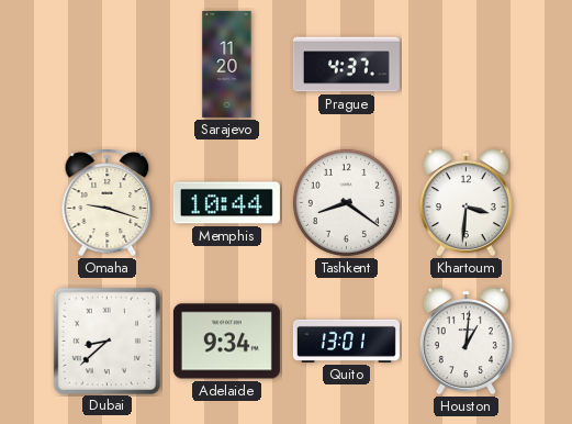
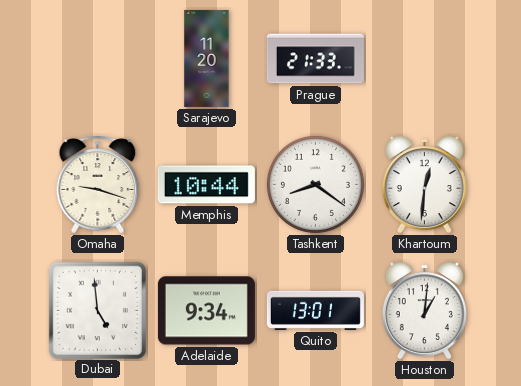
Prague: 4:37 -> 21:33 (315, 59)
Khartoum: 3:31 -> 12:31 (424, 185)
Dubai: 8:38 -> 4:59 (97, 310)
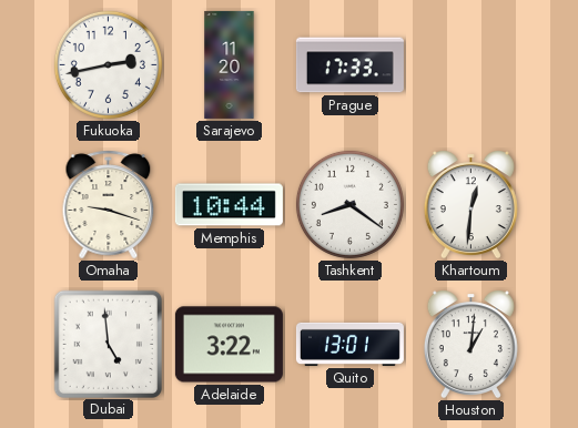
Fukuoka: none -> 2:43 (108, 64)
Prague: 21:33 -> 17:33 (349, 65)
Adelaide: 9:34 -> 3:22 (229, 345)
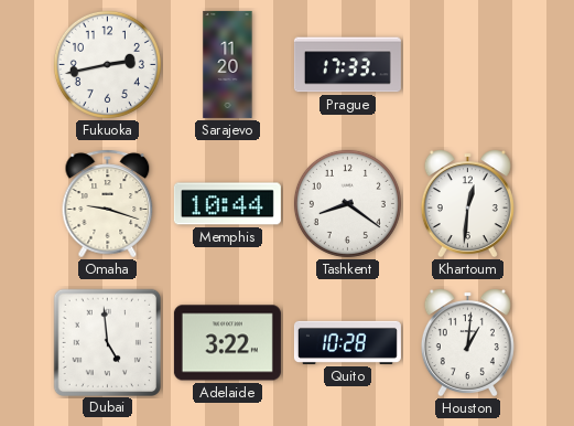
Quito: 13:01 -> 10:28 (347, 342)
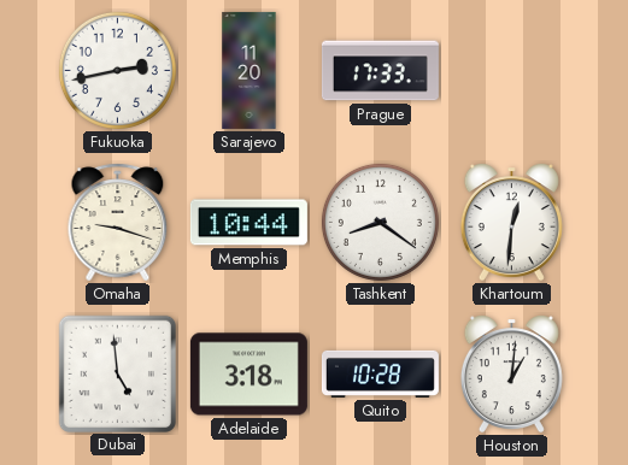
Adelaide: 3:22 -> 3:18 (248, 375)
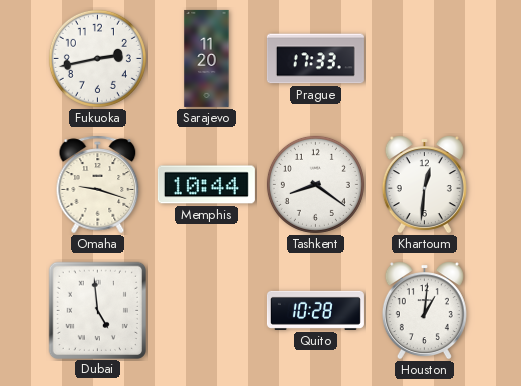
Adelaide: 3:18 -> none (248, 375)
